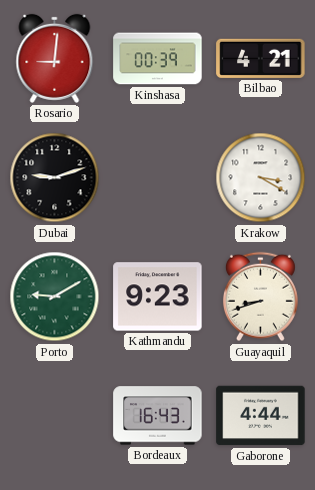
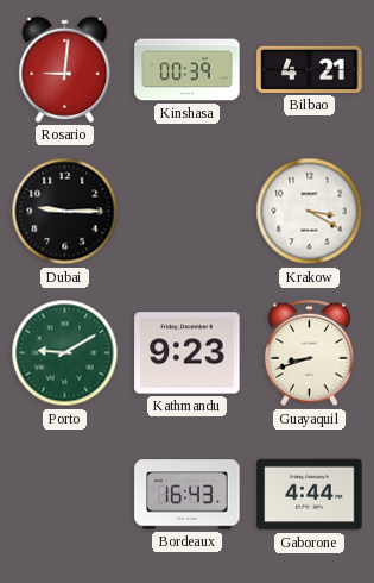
Dubai: 9:12 -> 9:15 (65, 212)
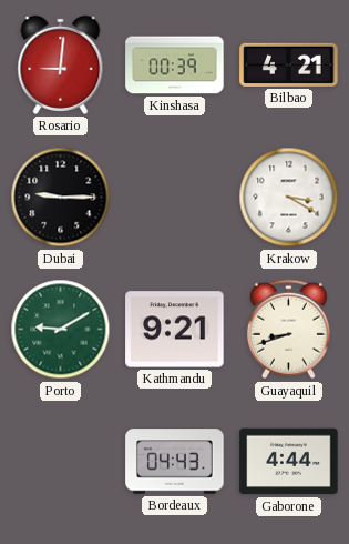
Kathmandu: 9:23 -> 9:21 (175, 330)
Bordeaux: 16:43 -> 04:43 (175, 462)
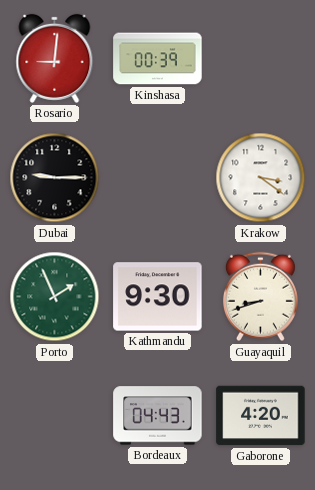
Bilbao: 4:21 -> none (289, 64)
Krakow: 3:20 -> 3:21 (261, 178)
Porto: 9:10 -> 1:56 (55, 297)
Kathmandu: 9:21 -> 9:30 (158, 297)
Gaborone: 4:44 -> 4:20 (261, 416)
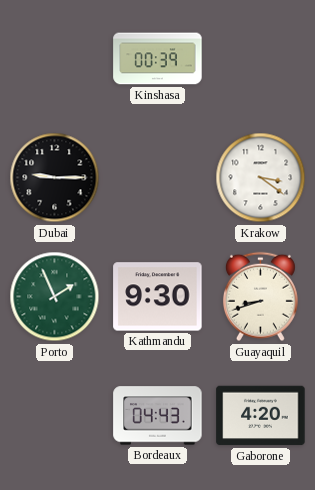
Rosario: 9:01 -> none (55, 58)
